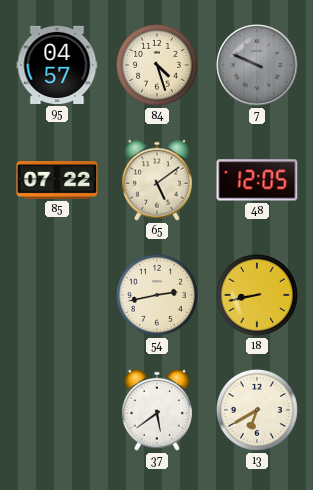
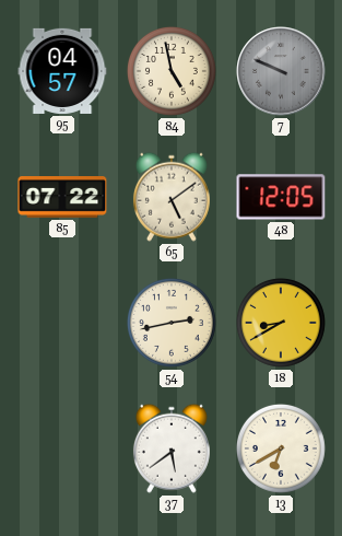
84: 4:27 -> 4:58 (172, 71)
18: 8:43 -> 8:40 (281, 323)
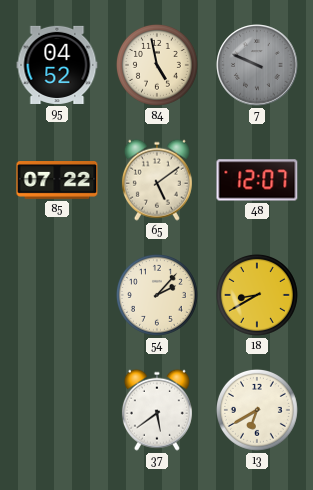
95: 04:57 -> 04:52 (57, 65)
48: 12:05 -> 12:07 (257, 180)
54: 2:43 -> 2:07 (157, 295)
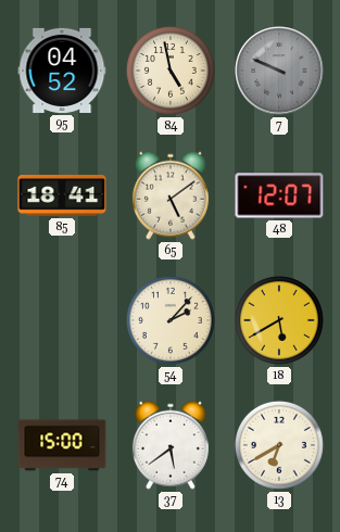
85: 07:22 -> 18:41 (62, 197)
18: 8:40 -> 5:40 (279, 320)
74: none -> 15:00 (62, 445)
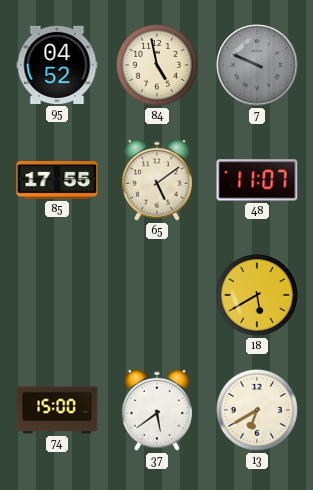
85: 18:41 -> 17:55 (57, 181)
48: 12:07 -> 11:07 (257, 180)
54: 2:07 -> none (171, 320)
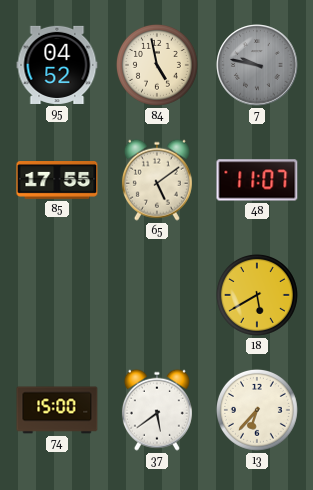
7: 9:49 -> 9:47 (257, 65)
13: 6:40 -> 6:37 (257, 410)
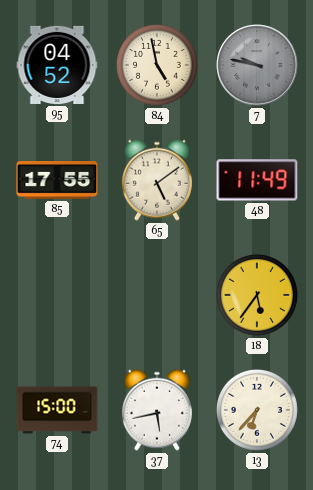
48: 11:07 -> 11:49 (257, 180)
18: 5:40 -> 5:36 (257, 295)
37: 5:39 -> 5:43 (157, 410)
